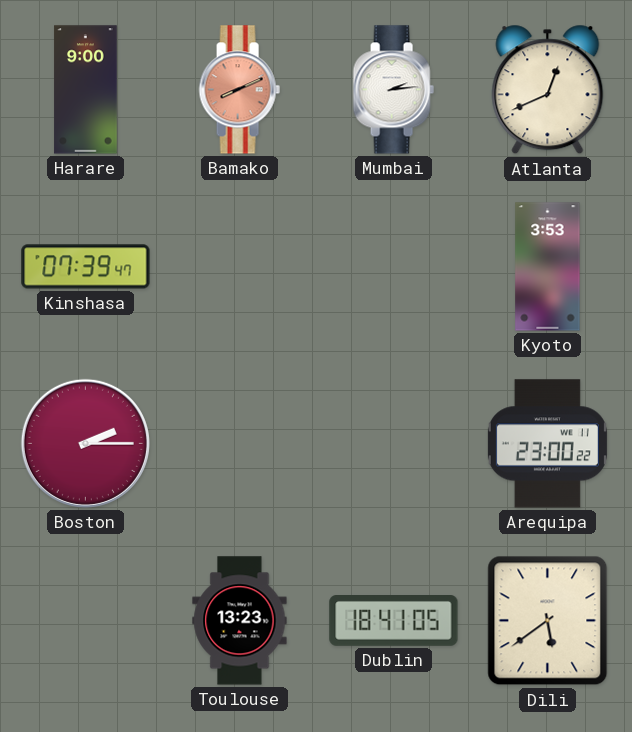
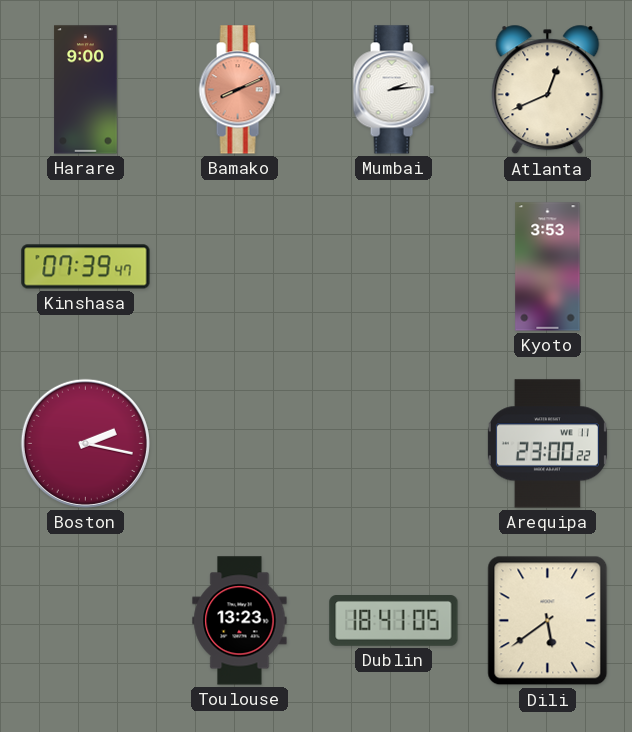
Boston: 2:15 -> 2:17 (85, 443)
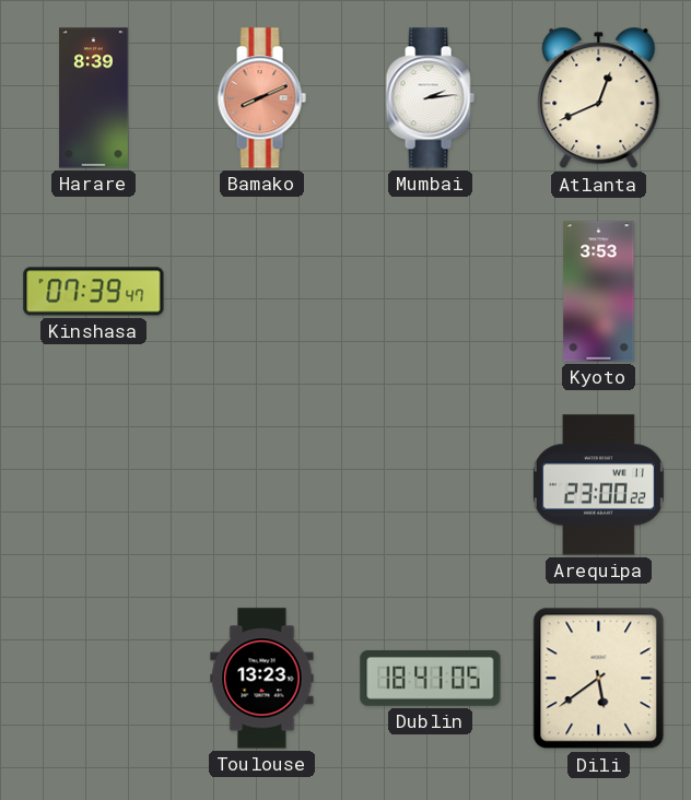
Harare: 9:00 -> 8:39 (94, 98)
Boston: 2:17 -> none (85, 443)
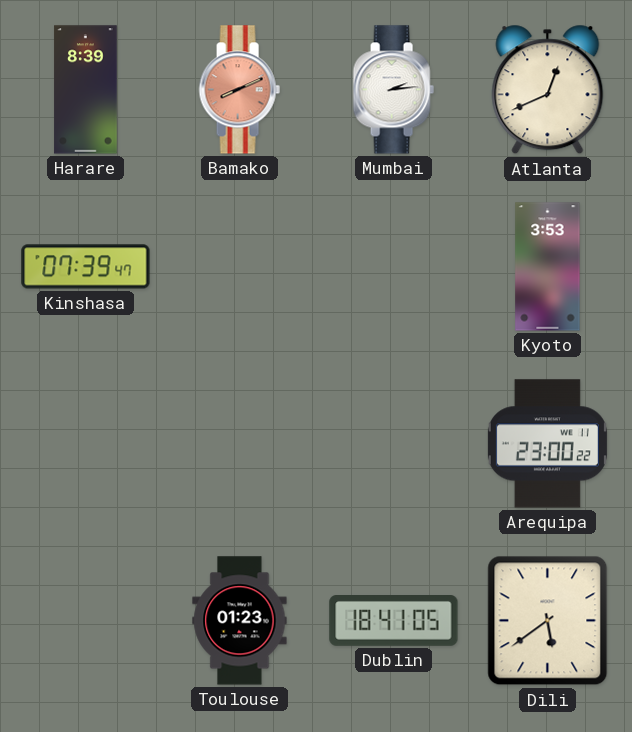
Toulouse: 13:23 -> 01:23 (240, 621)
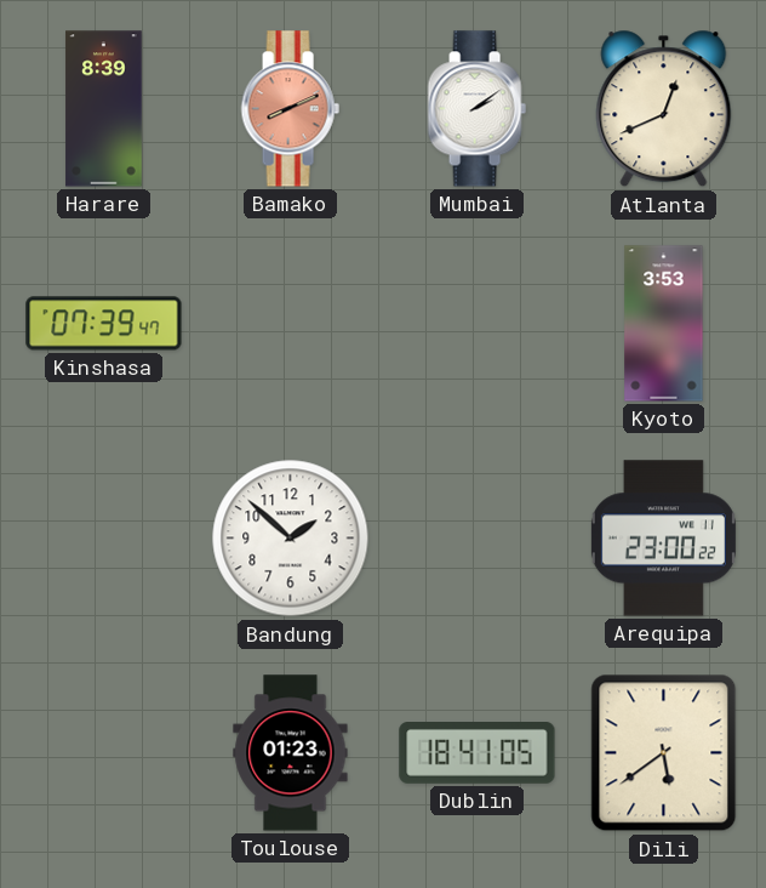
Mumbai: 2:14 -> 2:09 (476, 109)
Bandung: none -> 1:52 (291, 539)
